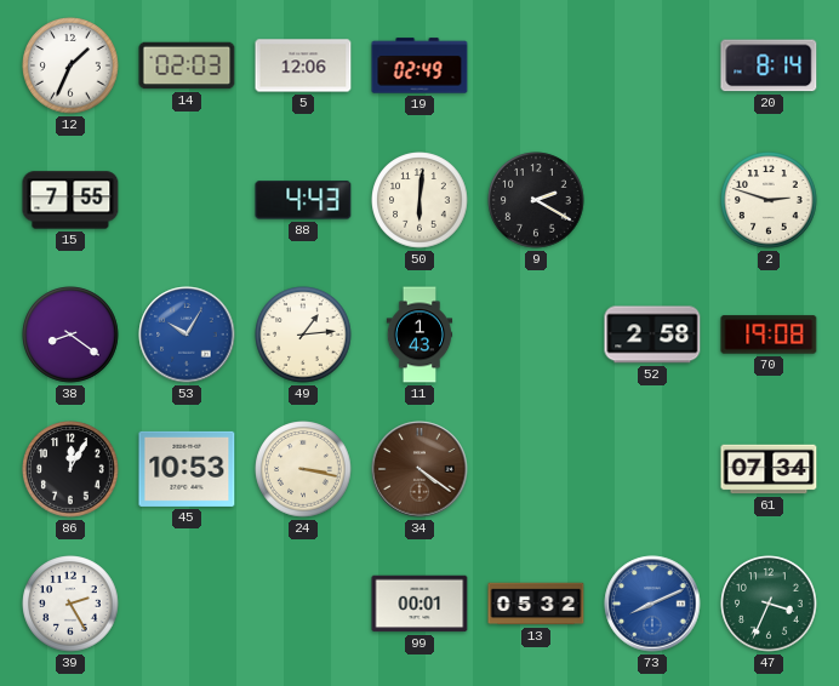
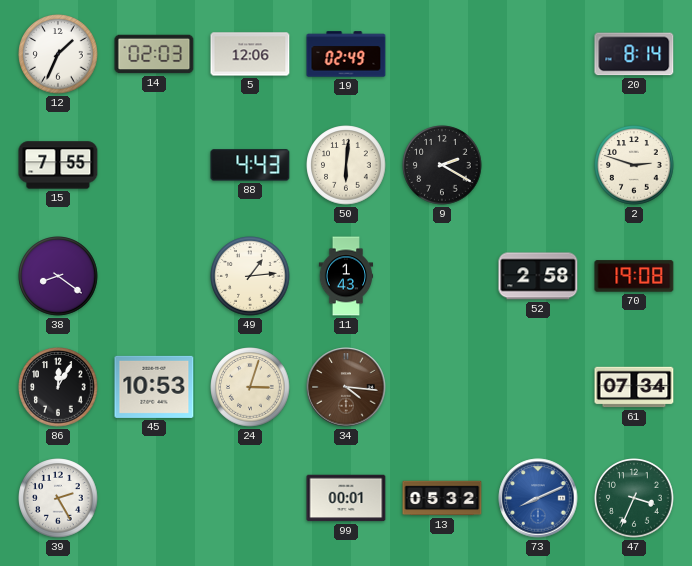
53: 10:05 -> none (187, 335)
24: 3:17 -> 3:03 (250, 387)
34: 4:21 -> 4:16 (346, 387)
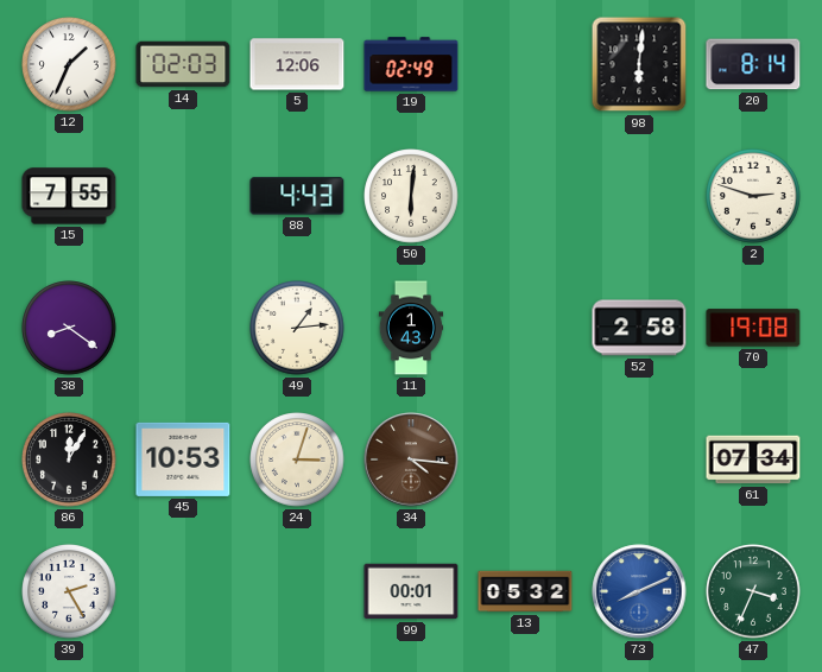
98: none -> 6:01 (639, 64)
9: 2:20 -> none (442, 165)
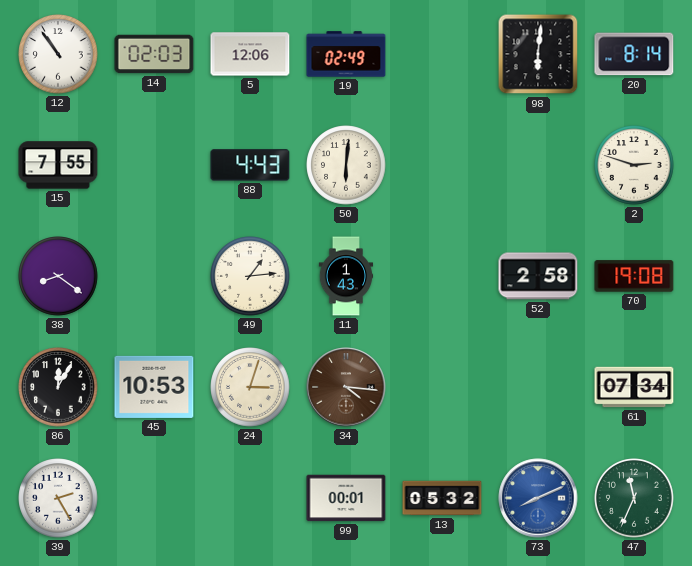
12: 1:34 -> 10:54 (58, 54)
47: 3:34 -> 11:34 (634, 498)
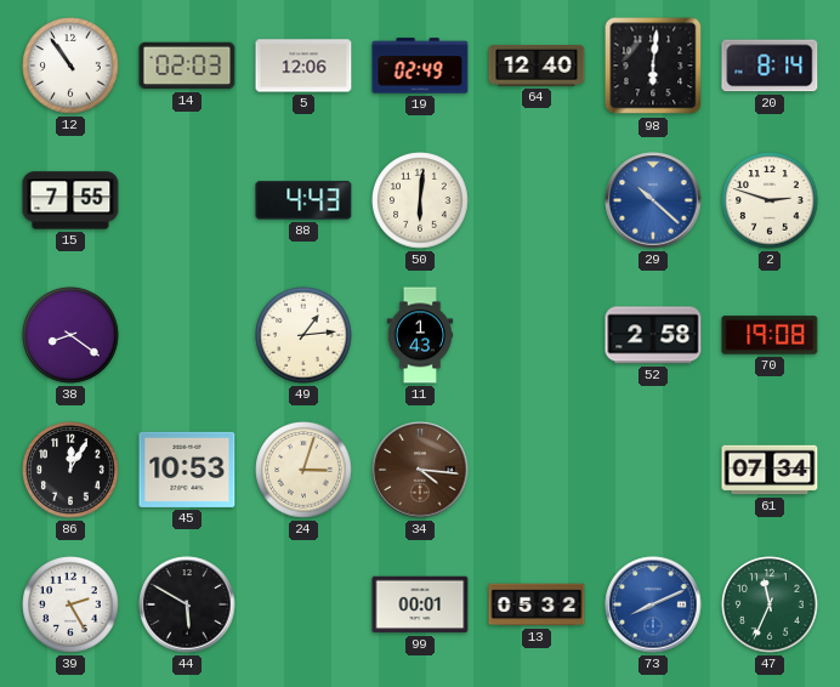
64: none -> 12:40 (537, 66)
29: none -> 10:22 (653, 200)
44: none -> 5:50 (187, 604)
